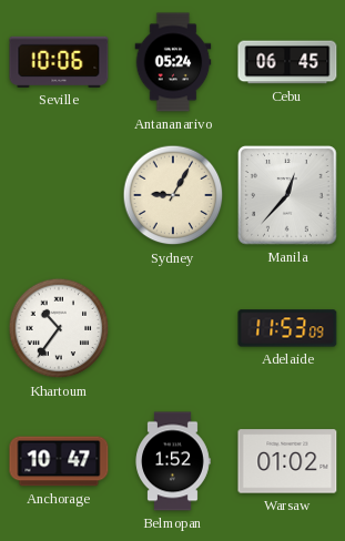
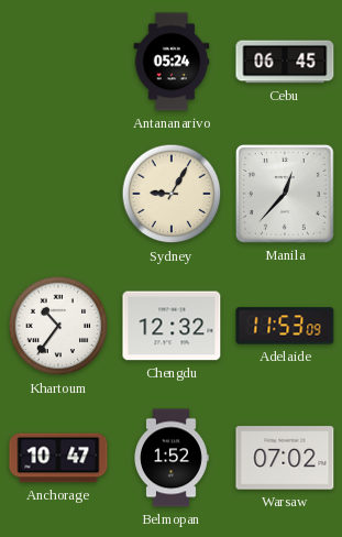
Seville: 10:06 -> none (59, 62)
Chengdu: none -> 12:32 (172, 326)
Warsaw: 01:02 -> 07:02 (285, 458)
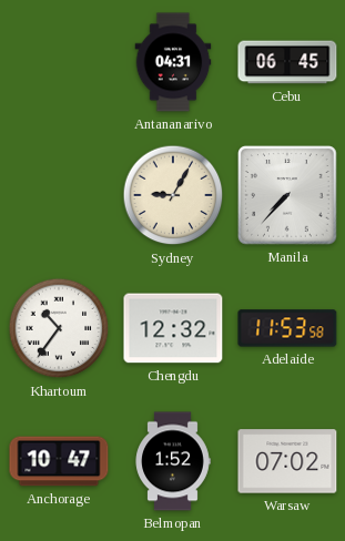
Antananarivo: 05:24 -> 04:31 (173, 62)
Manila: 12:37 -> 7:37 (288, 196)
Adelaide: 11:53:09 -> 11:53:58 (287, 328)
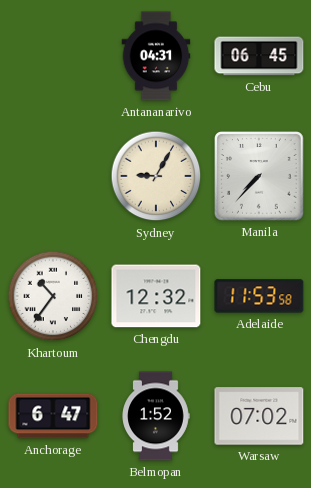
Anchorage: 10:47 -> 6:47 (53, 416)
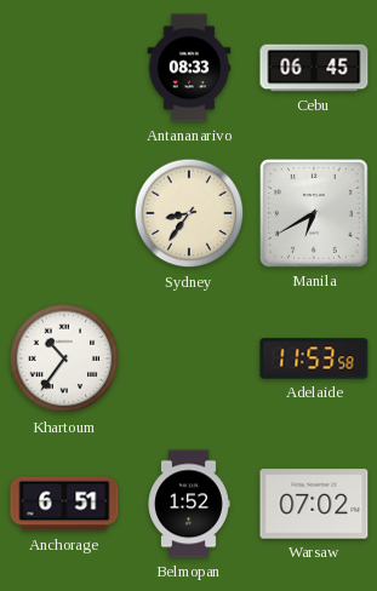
Antananarivo: 04:31 -> 08:33 (189, 68)
Sydney: 9:05 -> 8:36 (189, 213)
Manila: 7:37 -> 6:40 (315, 214)
Chengdu: 12:32 -> none (156, 296)
Anchorage: 6:47 -> 6:51 (64, 504)
